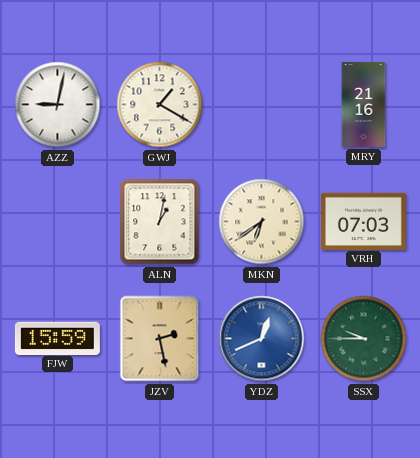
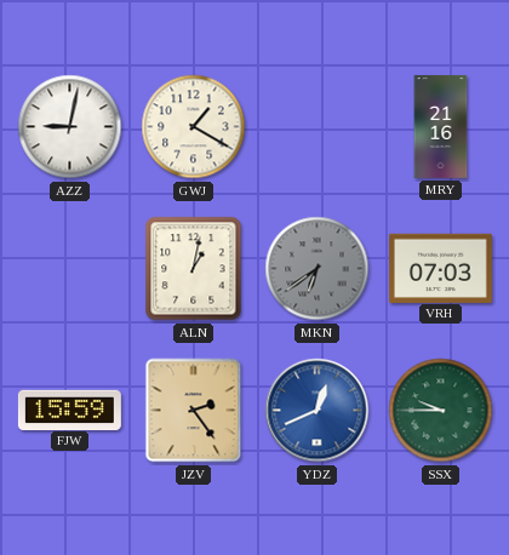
MKN dial: cream -> grey (318, 269)
JZV: 2:28 -> 2:24 (194, 411)
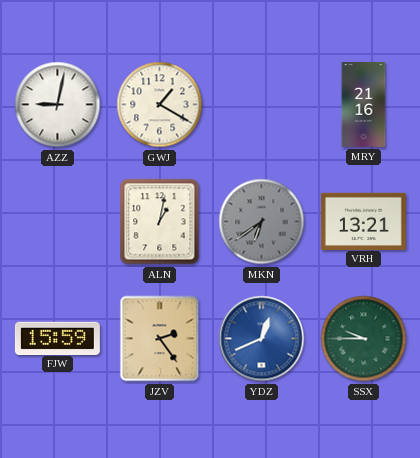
VRH: 07:03 -> 13:21 (363, 221)
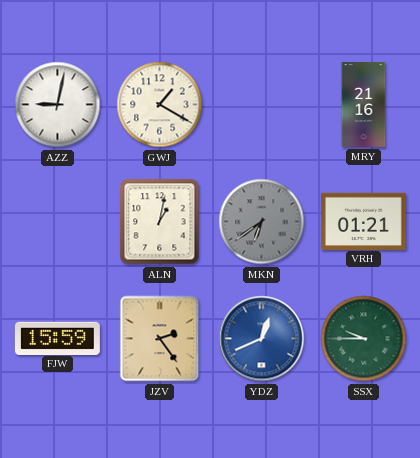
VRH: 13:21 -> 01:21 (363, 221)
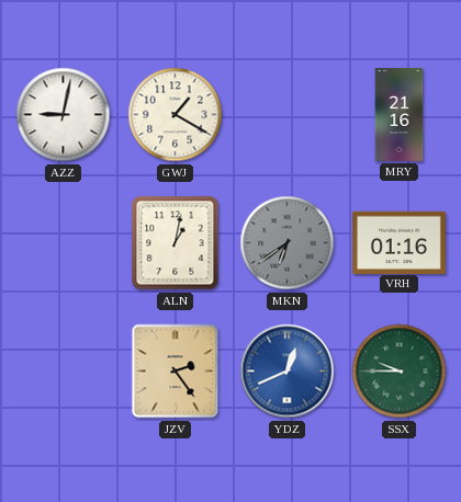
VRH: 01:21 -> 01:16 (398, 242)
FJW: 15:59 -> none (57, 338)
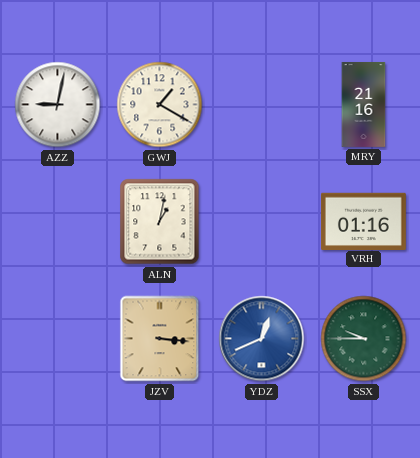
MKN: 6:39 -> none (288, 243)
JZV: 2:24 -> 3:16 (160, 339)
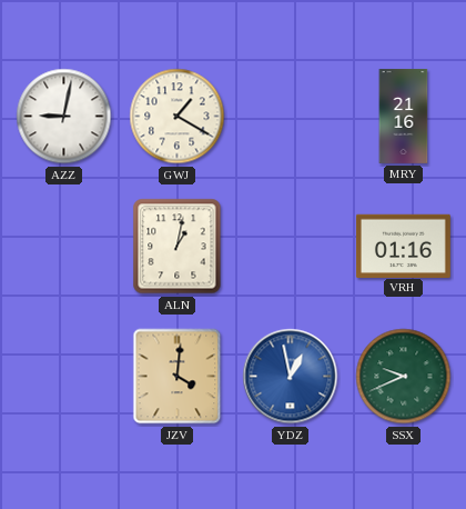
JZV: 3:16 -> 4:01 (178, 377)
YDZ: 12:41 -> 12:58 (291, 377)
SSX: 9:45 -> 9:41 (404, 377)
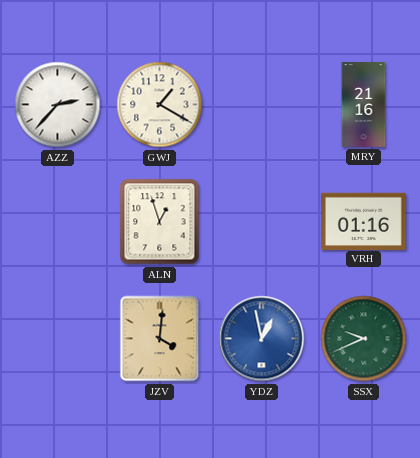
AZZ: 9:02 -> 2:37 (58, 105)
ALN: 1:02 -> 12:57 (160, 222)
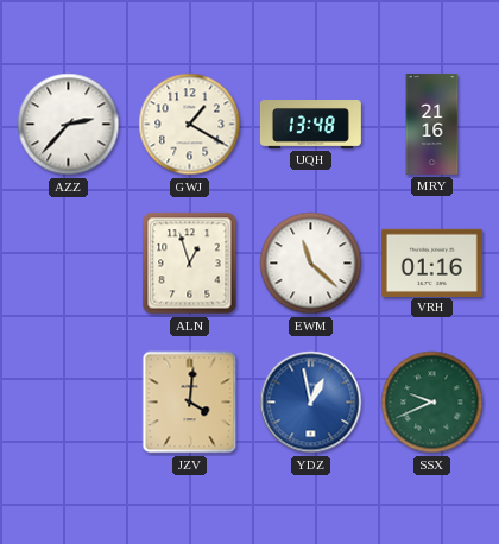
UQH: none -> 13:48 (310, 125)
EWM: none -> 11:22 (311, 264)
